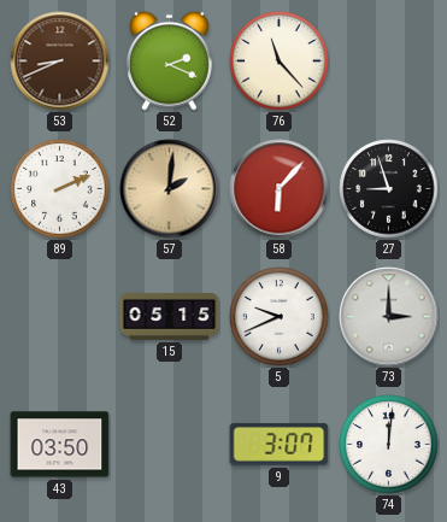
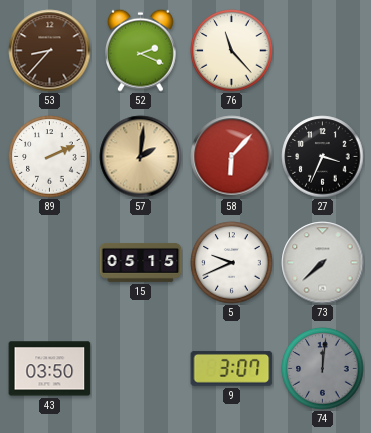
53: 8:41 -> 8:37 (50, 51)
27: 8:57 -> 3:34 (323, 157)
73: 3:00 -> 7:38 (323, 263)
74 dial: white -> grey (323, 369)
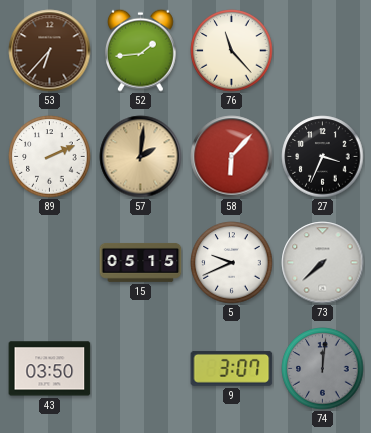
53: 8:37 -> 6:37 (50, 51)
52: 2:19 -> 1:44 (140, 50)
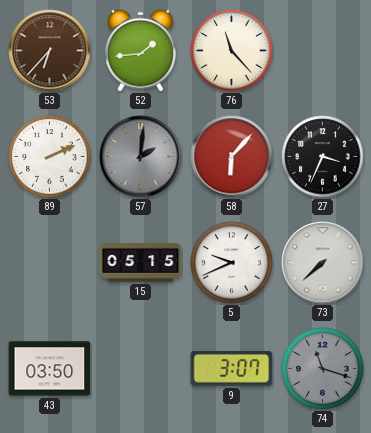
57 dial: champagne -> grey (141, 157)
74: 12:01 -> 11:18 (323, 369)
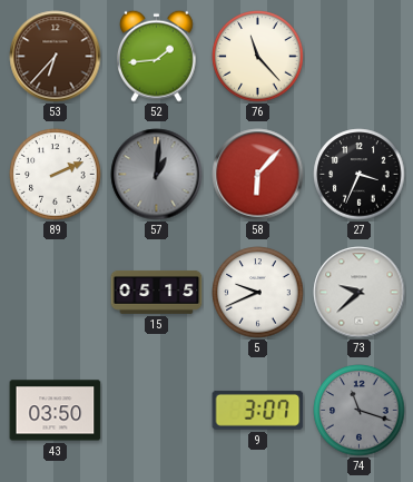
57: 2:01 -> 1:01 (157, 175)
73: 7:38 -> 9:38 (360, 293)
